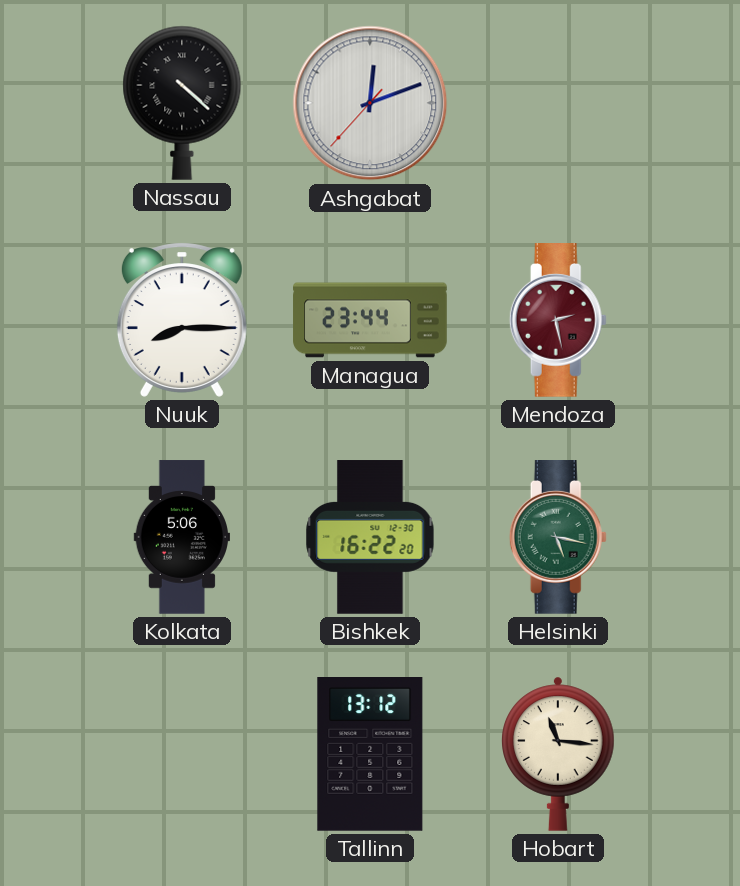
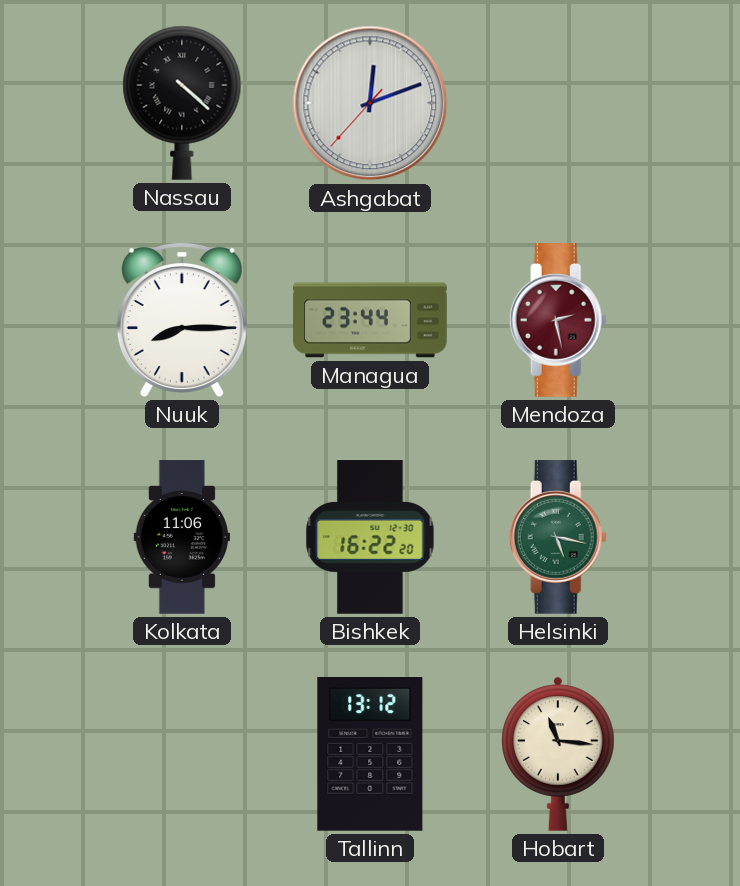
Kolkata: 5:06 -> 11:06 (181, 537)
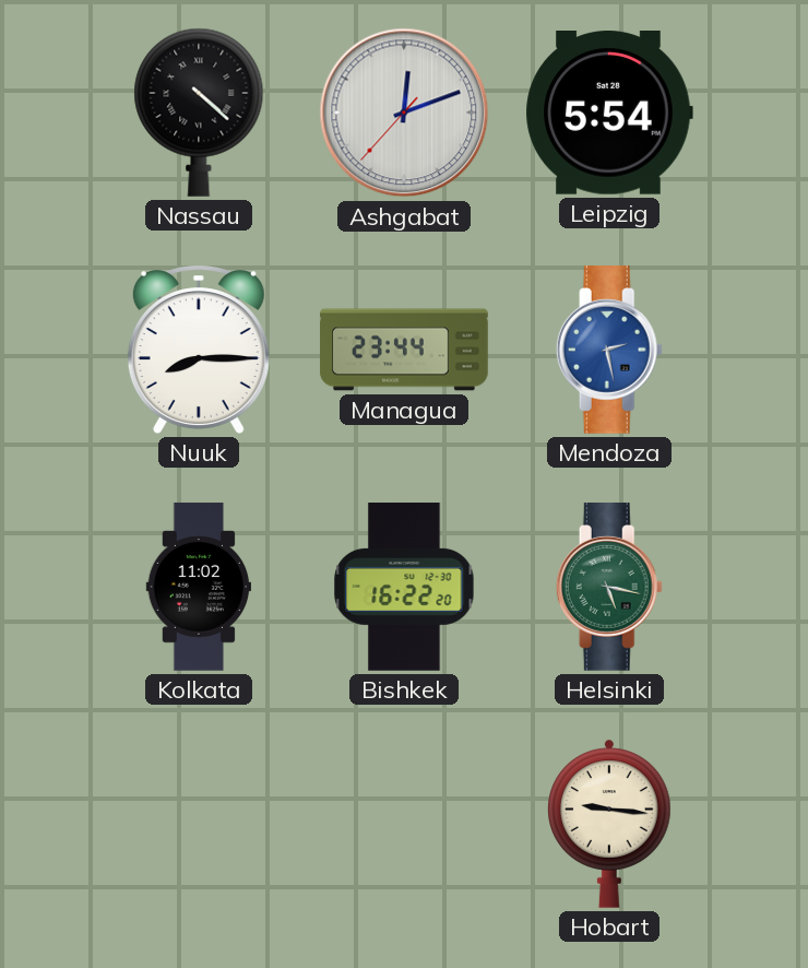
Leipzig: none -> 5:54 (609, 114)
Mendoza dial: burgundy -> blue (609, 351)
Kolkata: 11:06 -> 11:02 (198, 587)
Tallinn: 13:12 -> none (370, 755)
Hobart: 11:16 -> 9:16 (609, 824)
